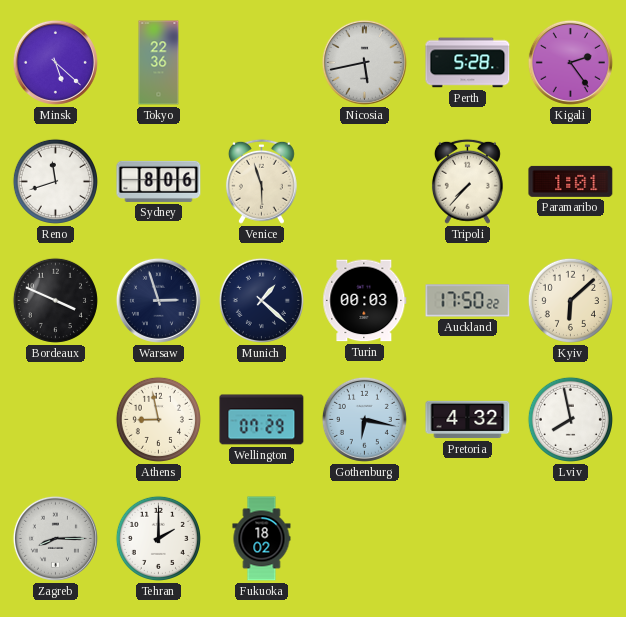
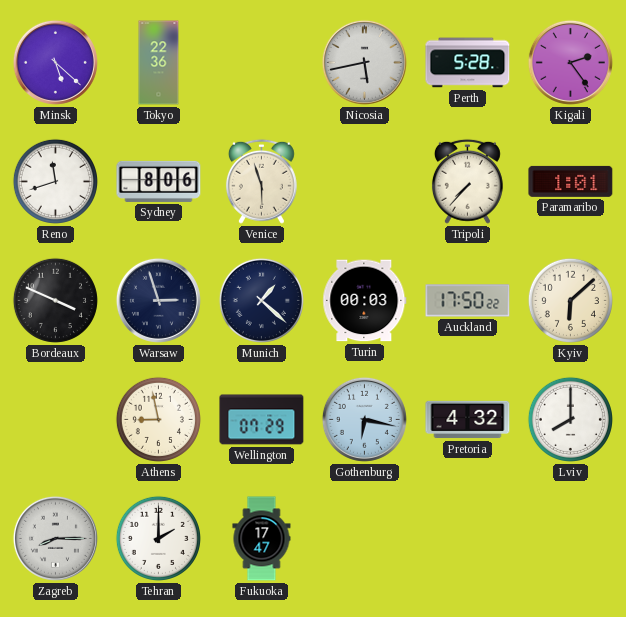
Lviv: 7:58 -> 8:00 (570, 419)
Fukuoka: 18:02 -> 17:47 (262, 539)
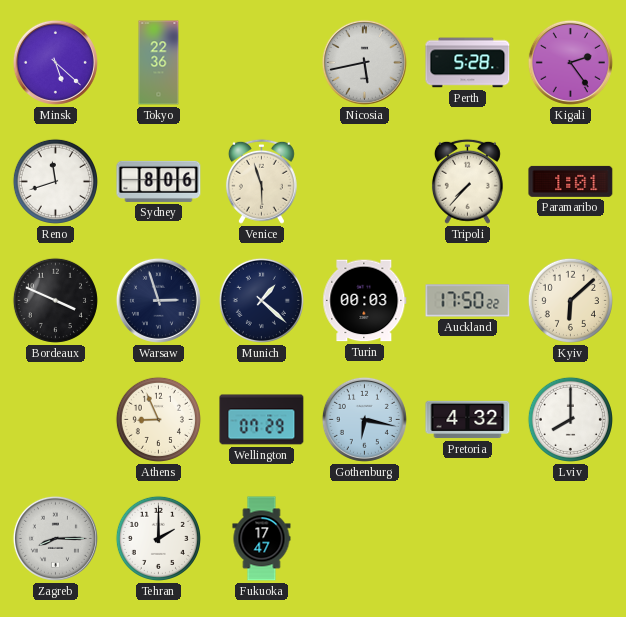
Athens: 8:58 -> 8:56 (158, 419)
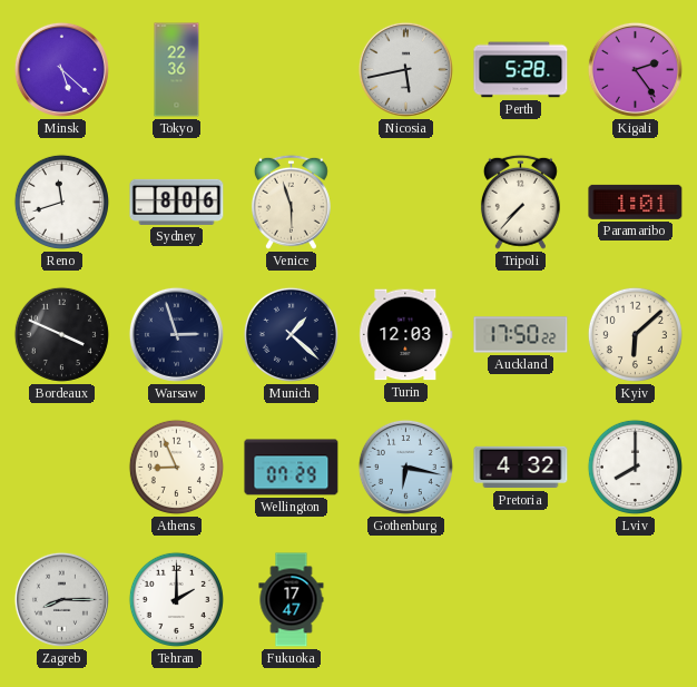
Turin: 00:03 -> 12:03 (406, 335)
